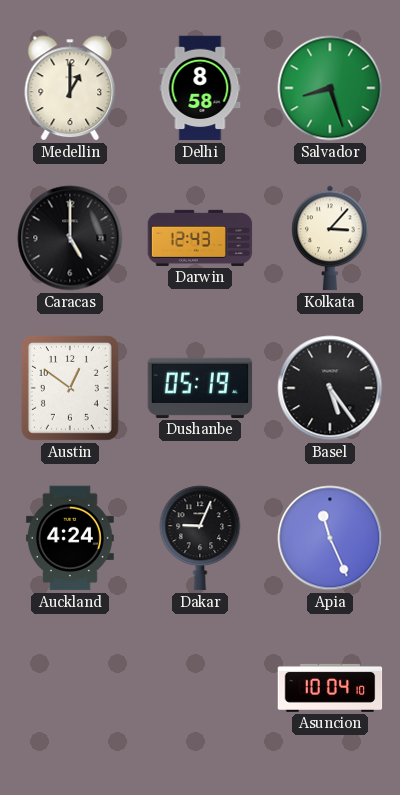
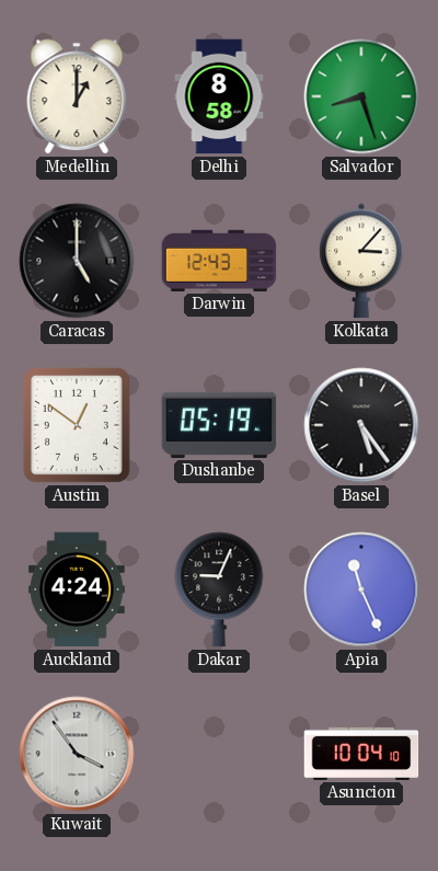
Kuwait: none -> 3:54 (77, 754)
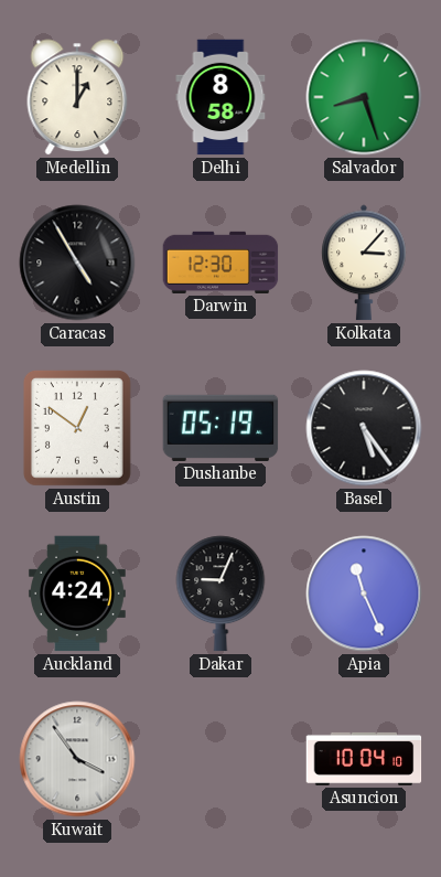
Caracas: 5:00 -> 4:55 (77, 263)
Darwin: 12:43 -> 12:30 (220, 263)
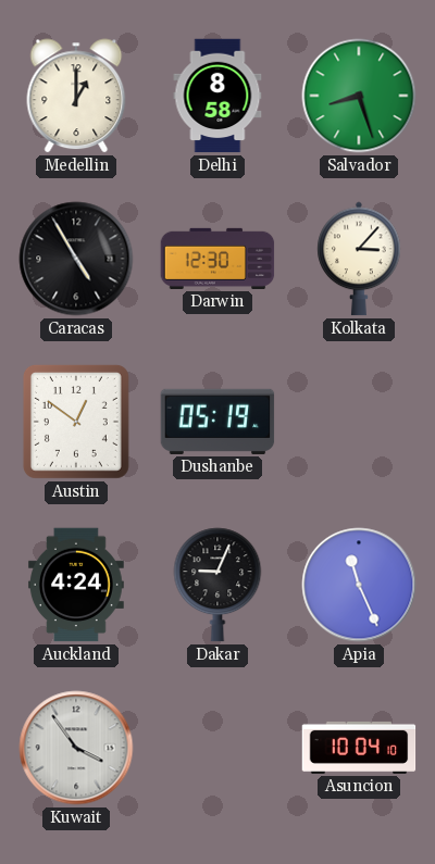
Basel: 5:24 -> none (364, 428)
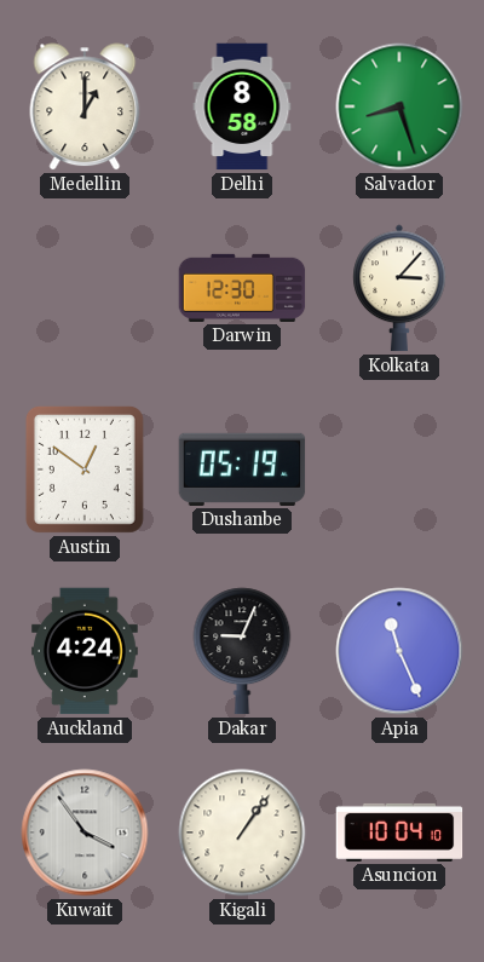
Caracas: 4:55 -> none (76, 259)
Kigali: none -> 1:06 (242, 833)
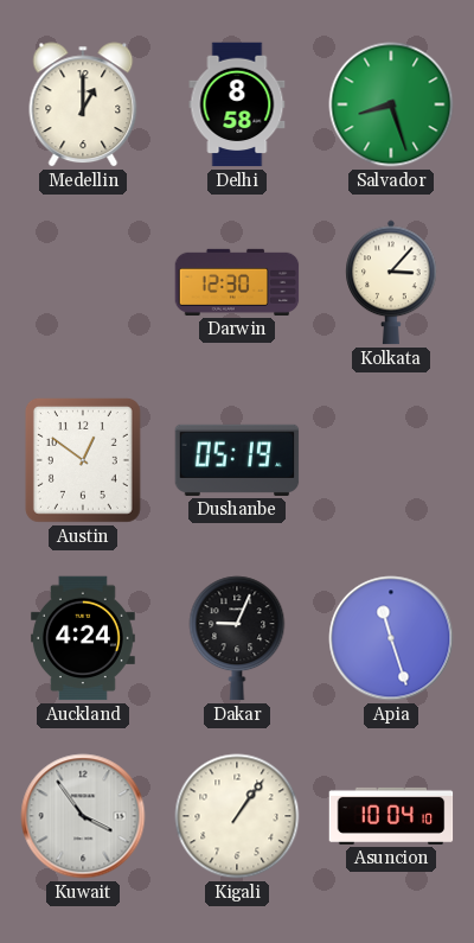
Apia: 11:26 -> 11:27 (391, 638)
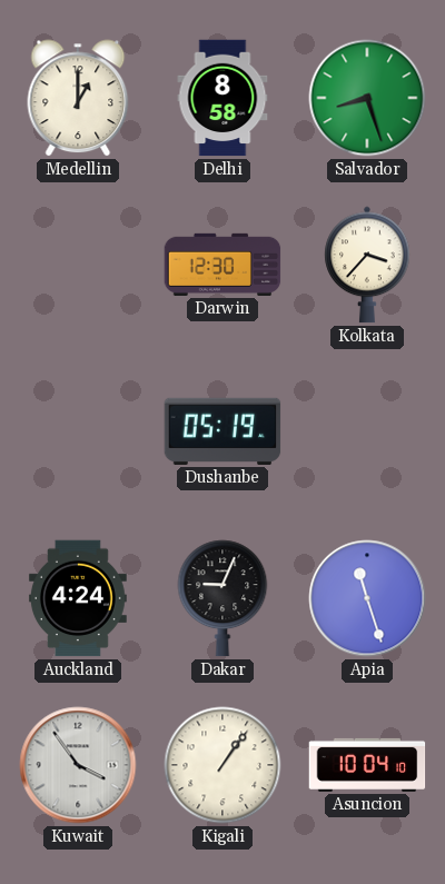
Kolkata: 3:07 -> 3:37 (367, 265)
Austin: 12:51 -> none (83, 460)
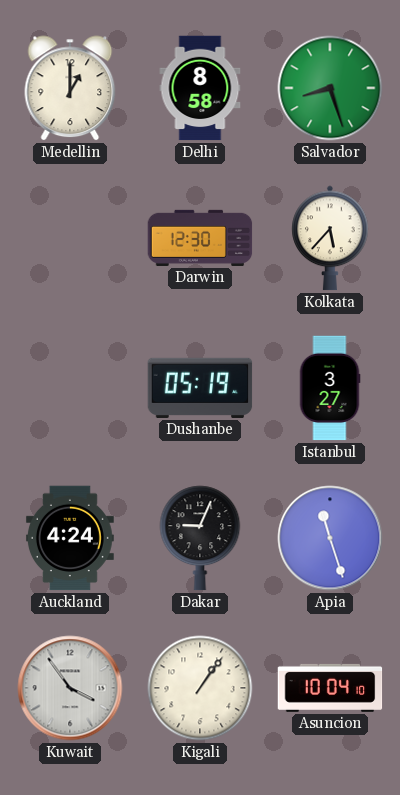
Kolkata: 3:37 -> 5:37 (330, 238)
Istanbul: none -> 3:27 (330, 388)
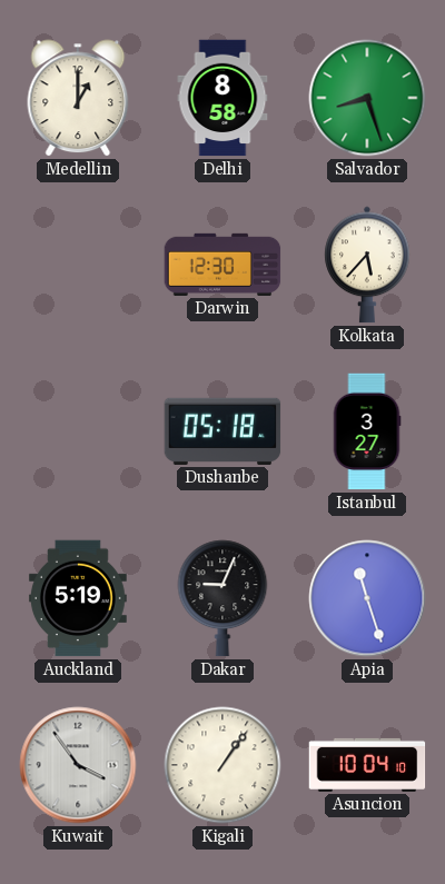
Dushanbe: 05:19 -> 05:18 (222, 431)
Auckland: 4:24 -> 5:19 (78, 598)
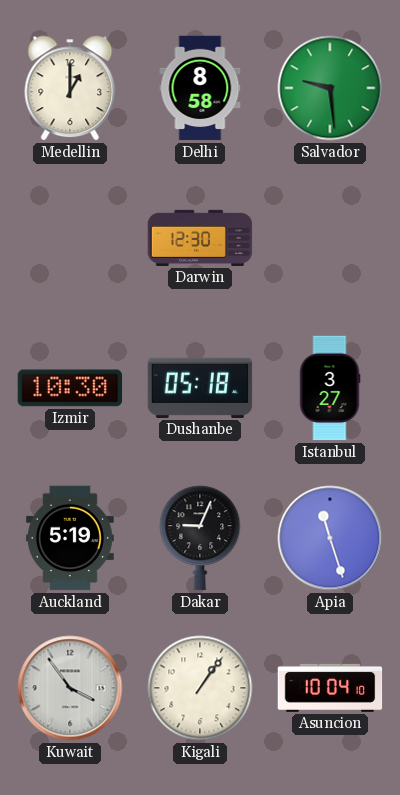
Salvador: 8:27 -> 9:29 (330, 88)
Kolkata: 5:37 -> none (367, 265)
Izmir: none -> 10:30 (70, 388)
